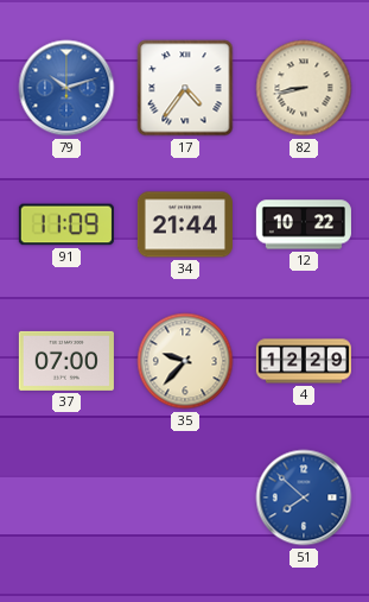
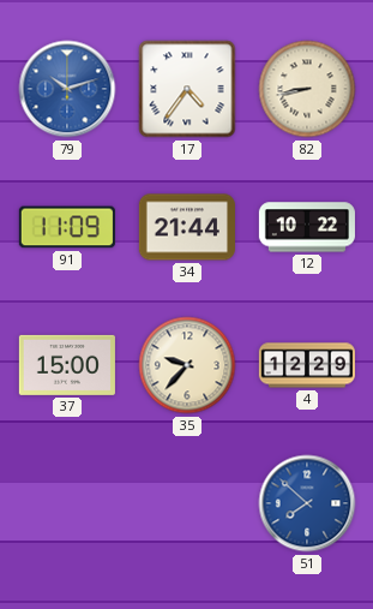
37: 07:00 -> 15:00 (67, 365)
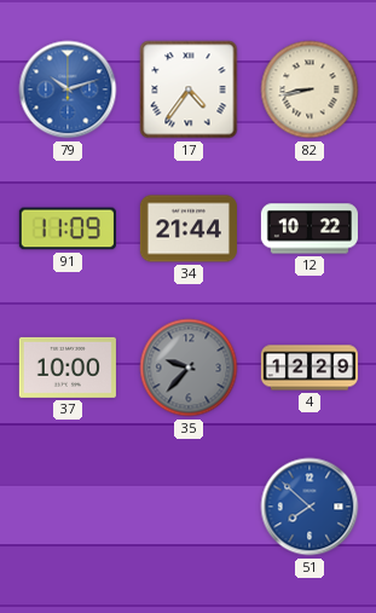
37: 15:00 -> 10:00 (68, 368)
35 dial: cream -> grey (189, 368)
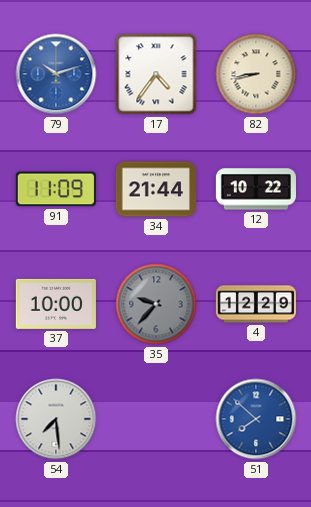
54: none -> 7:29 (56, 419)
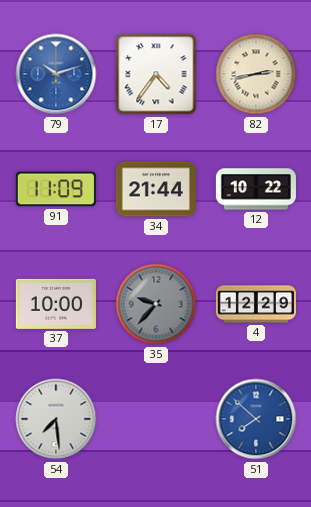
82: 8:43 -> 2:43 (256, 74)
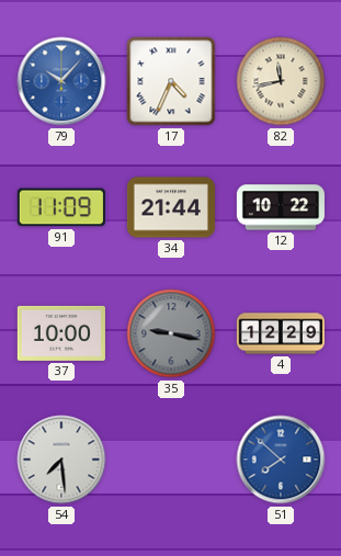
79: 10:12 -> 10:07 (61, 81)
17: 4:36 -> 4:34 (171, 81)
82: 2:43 -> 11:43 (281, 81)
35: 9:37 -> 9:17 (171, 333)
